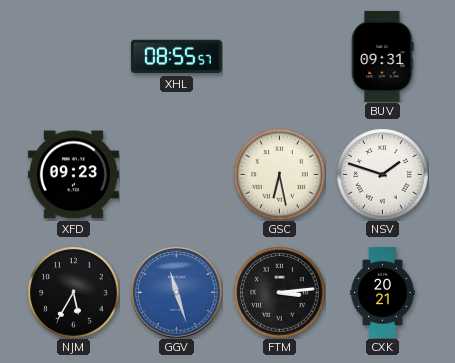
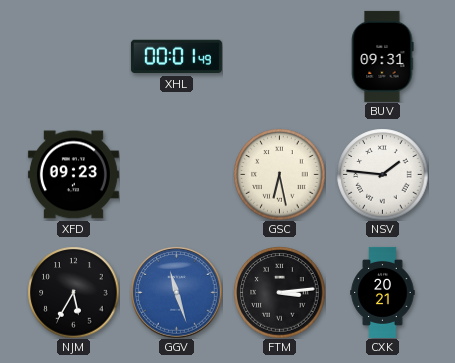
XHL: 08:55 -> 00:01 (176, 57)
NSV: 1:48 -> 1:46 (382, 174)
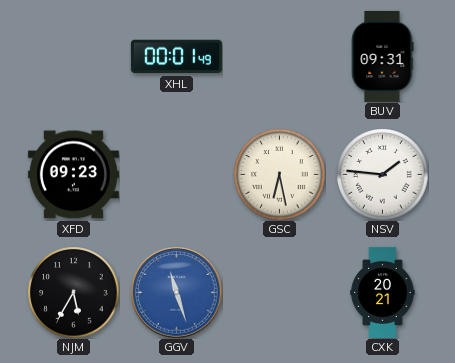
FTM: 3:14 -> none (279, 292)
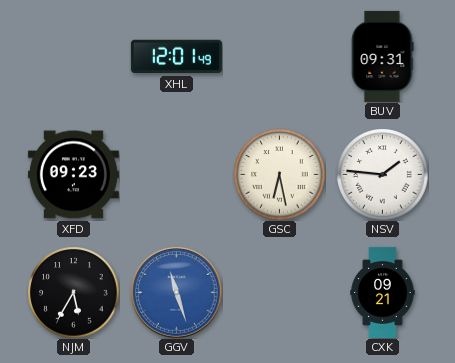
XHL: 00:01 -> 12:01 (176, 57)
CXK: 20:21 -> 09:21 (383, 292)
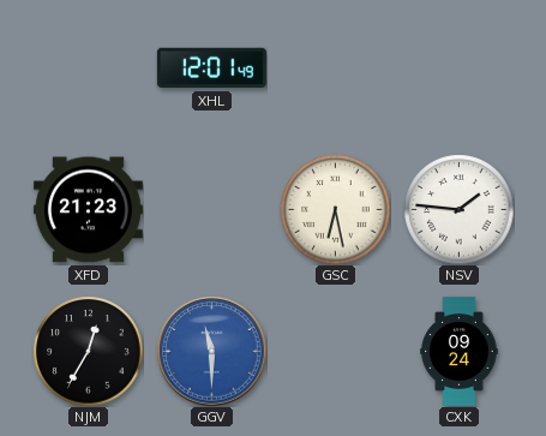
BUV: 09:31 -> none (382, 56)
XFD: 09:23 -> 21:23 (88, 210)
NJM: 5:35 -> 12:35 (88, 351)
GGV: 11:27 -> 11:30 (211, 351)
CXK: 09:21 -> 09:24 (460, 351)
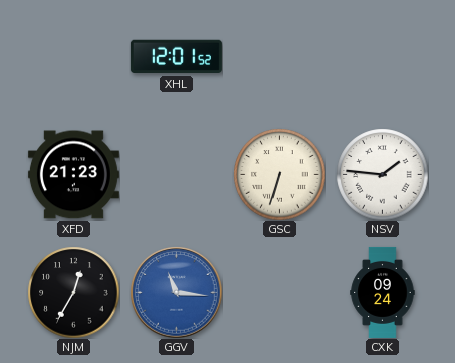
XHL: 12:01:49 -> 12:01:52 (176, 57)
GSC: 6:28 -> 6:33 (279, 174)
GGV: 11:30 -> 11:16 (176, 292)
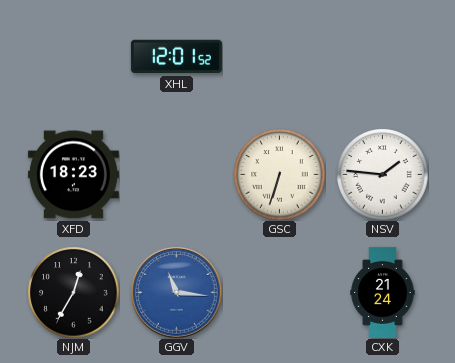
XFD: 21:23 -> 18:23 (73, 175)
CXK: 09:24 -> 21:24 (383, 292)
